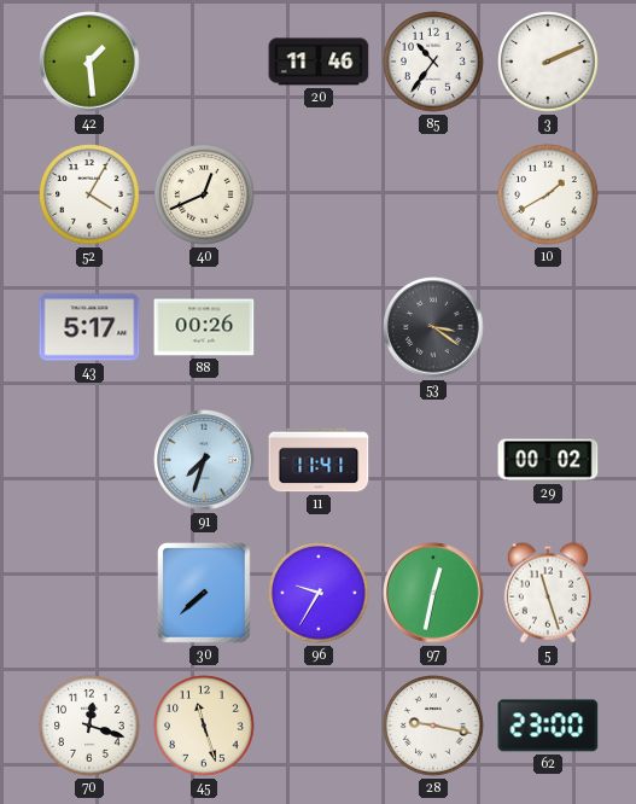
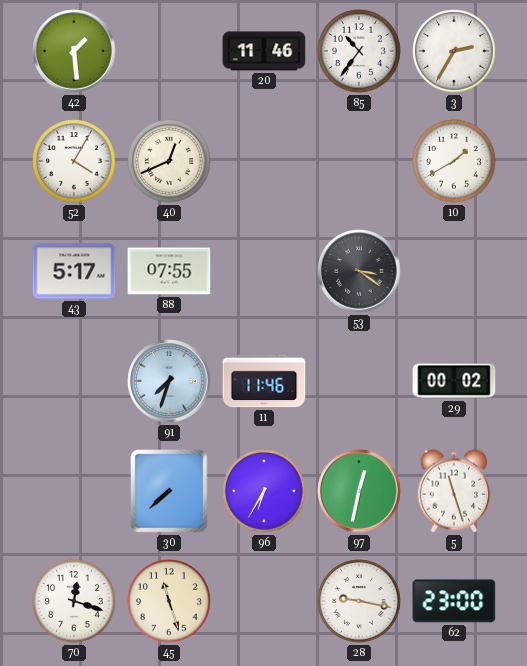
3: 2:11 -> 2:35 (454, 51)
88: 00:26 -> 07:55 (169, 271)
11: 11:41 -> 11:46 (264, 381)
96: 9:35 -> 6:35 (264, 491)
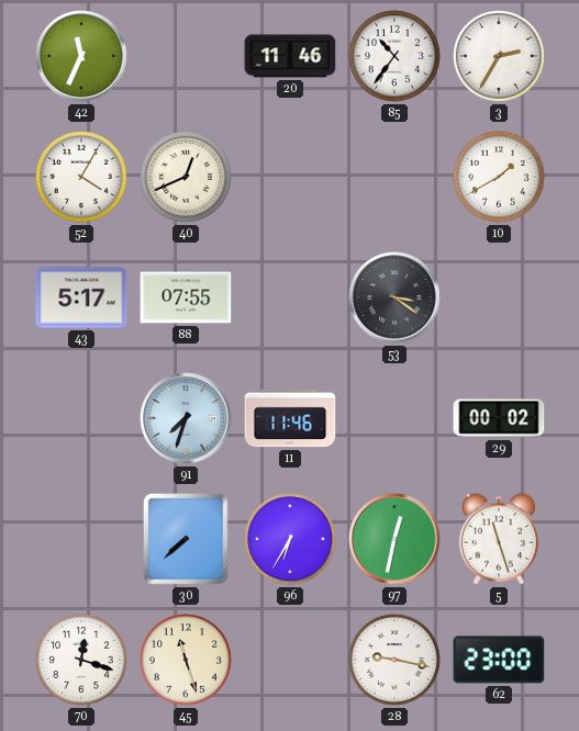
42: 1:29 -> 11:34 (81, 56)
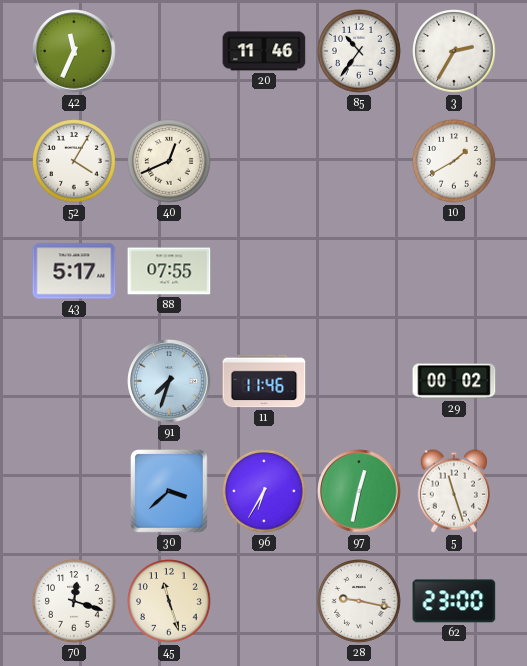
53: 3:21 -> none (394, 297)
30: 7:38 -> 3:38 (170, 491)
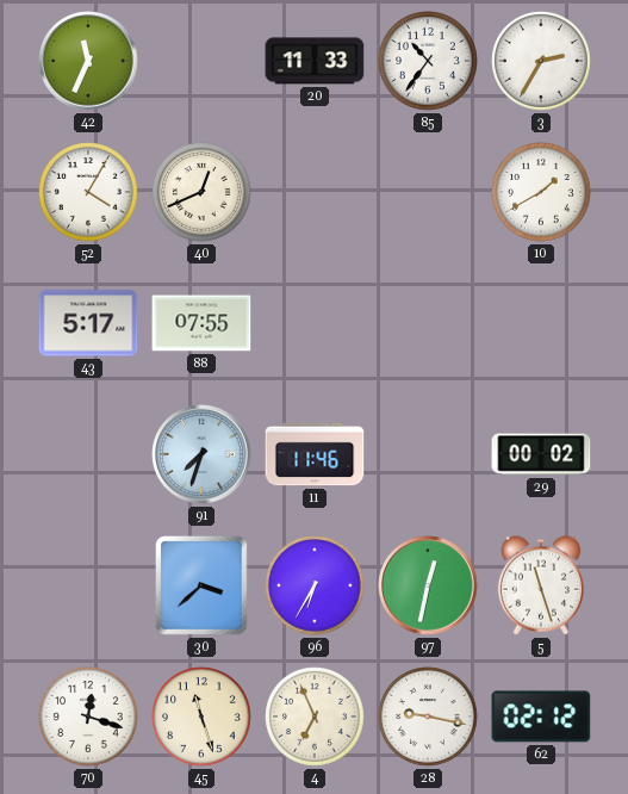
20: 11:46 -> 11:33 (315, 61)
4: none -> 6:56 (315, 717)
62: 23:00 -> 02:12 (541, 717)
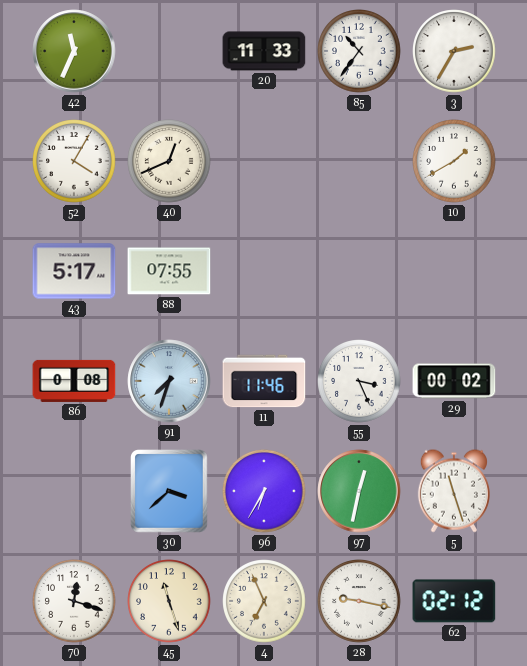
86: none -> 0:08 (74, 381)
55: none -> 3:26 (359, 381)
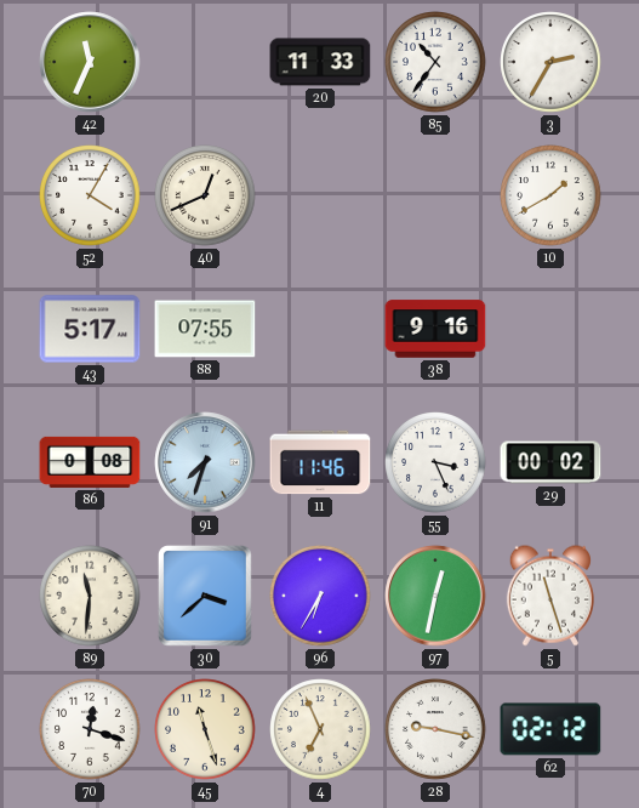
38: none -> 9:16 (435, 329)
89: none -> 11:31 (90, 596)
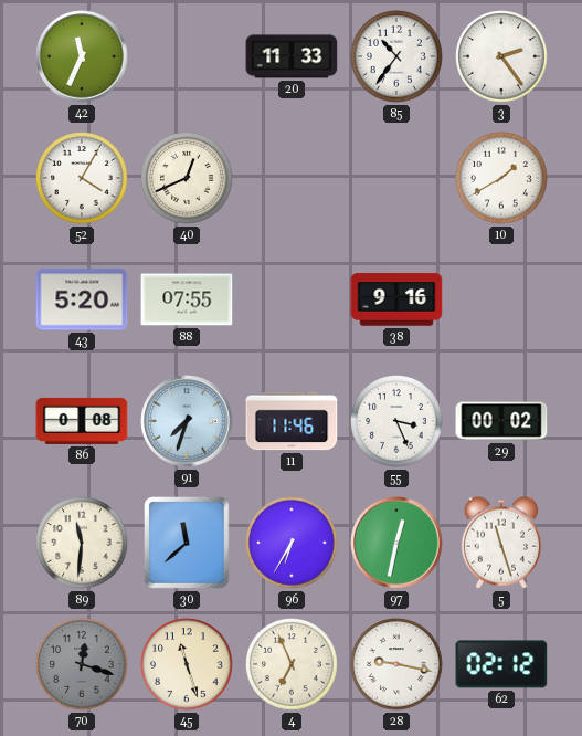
3: 2:35 -> 2:24 (501, 56)
43: 5:17 -> 5:20 (82, 299)
30: 3:38 -> 11:38 (188, 543)
70 dial: white -> grey (82, 664)
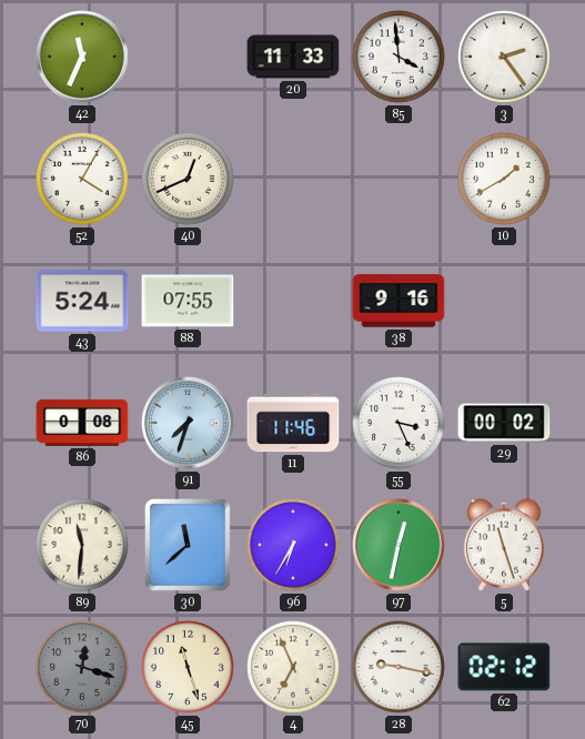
85: 10:36 -> 3:59 (399, 57)
43: 5:20 -> 5:24 (82, 301)
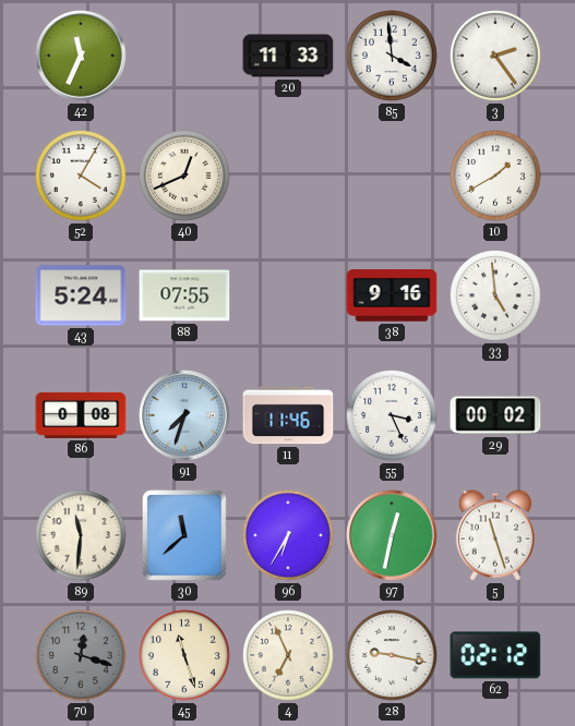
33: none -> 4:59 (495, 295)
